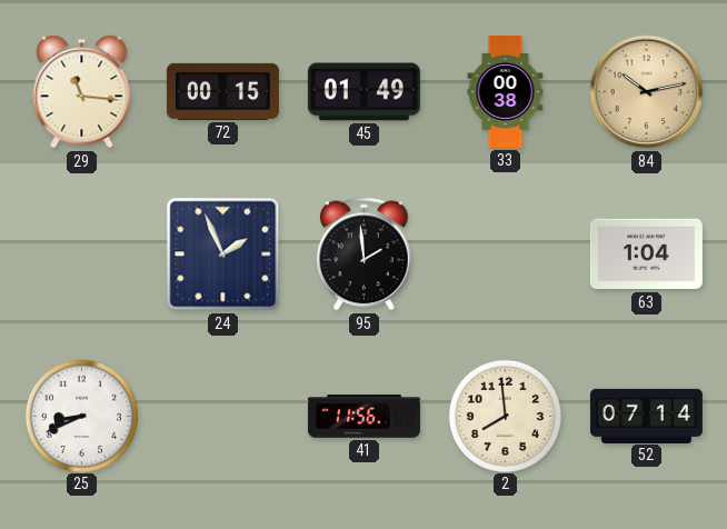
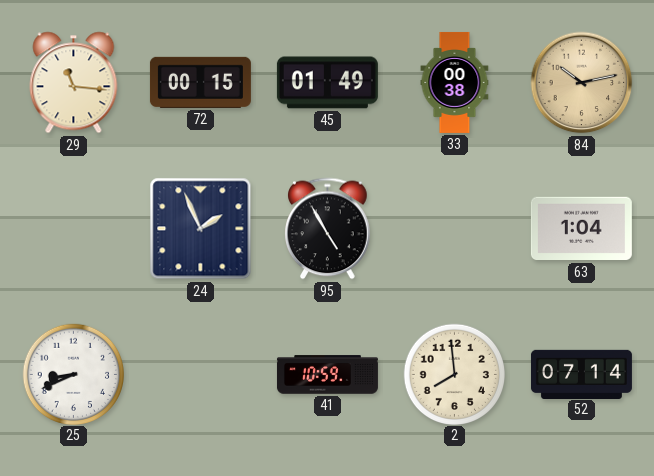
95: 1:59 -> 4:55 (328, 229)
41: 11:56 -> 10:59 (327, 375)
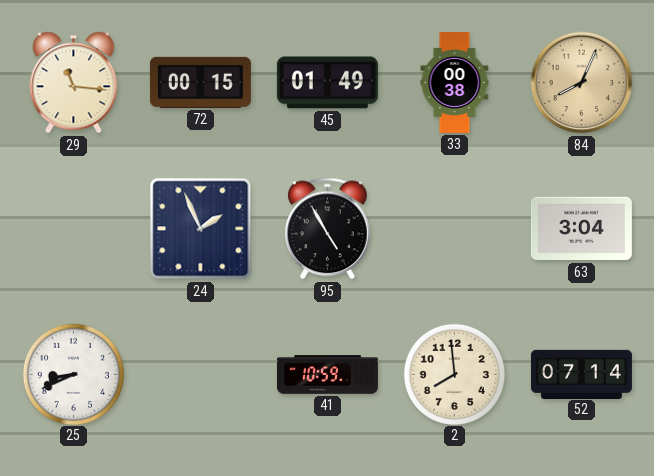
84: 10:13 -> 8:04 (582, 83)
63: 1:04 -> 3:04 (581, 229)
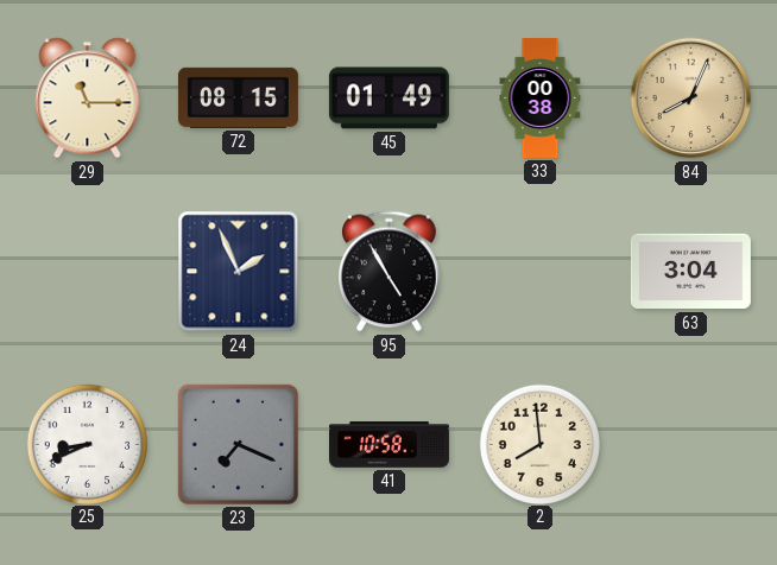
29: 11:16 -> 11:15 (88, 99)
72: 00:15 -> 08:15 (238, 97)
23: none -> 7:19 (238, 444)
41: 10:59 -> 10:58 (389, 445)
52: 07:14 -> none (581, 374)
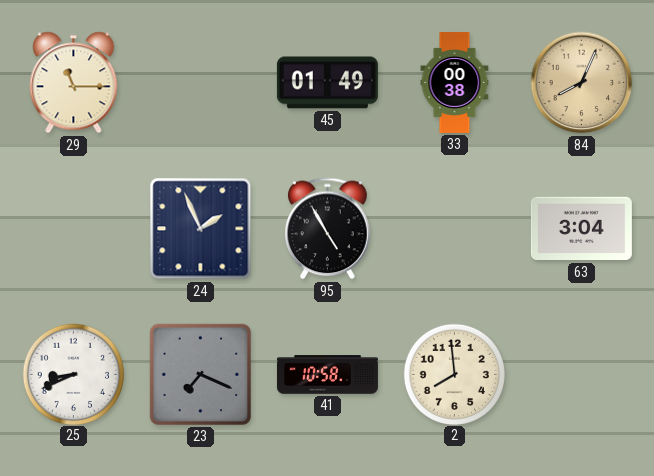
72: 08:15 -> none (238, 97)
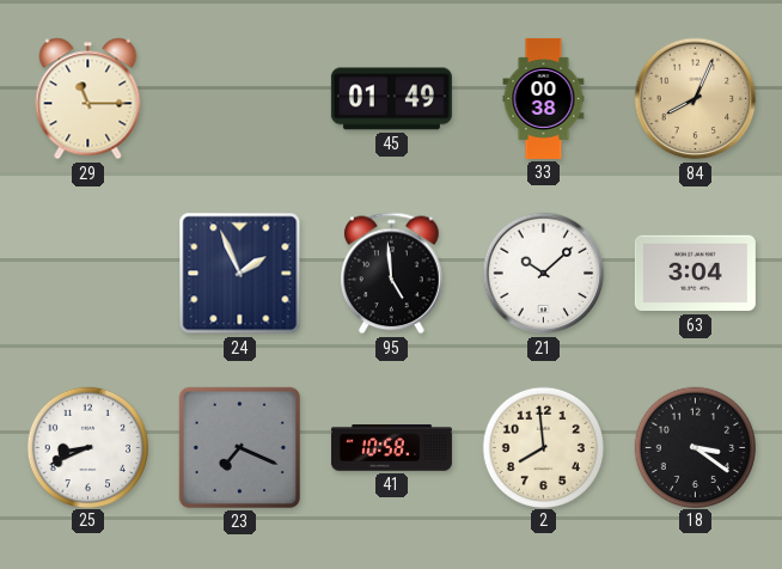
95: 4:55 -> 4:59 (392, 274)
21: none -> 10:08 (544, 274)
18: none -> 3:21 (695, 447)
